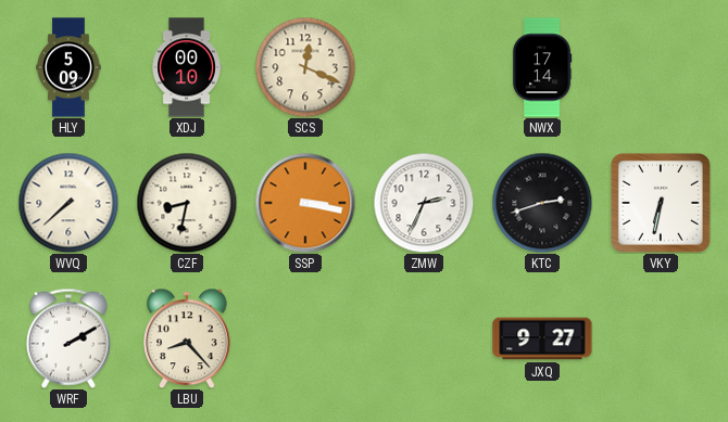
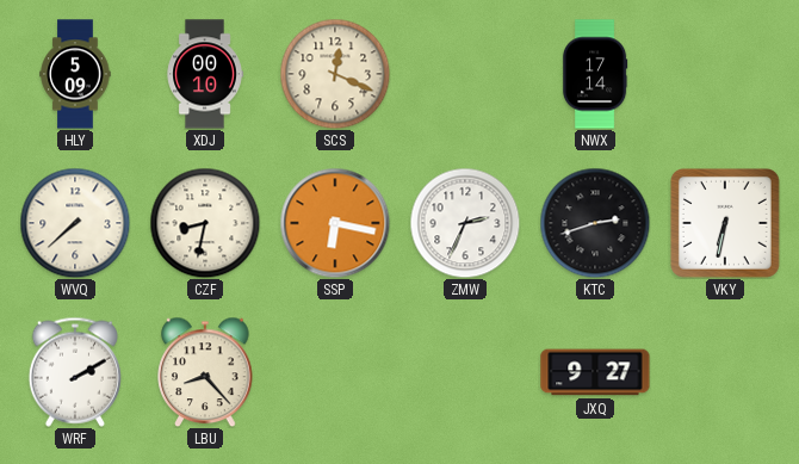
SSP: 3:17 -> 6:17 (335, 223)
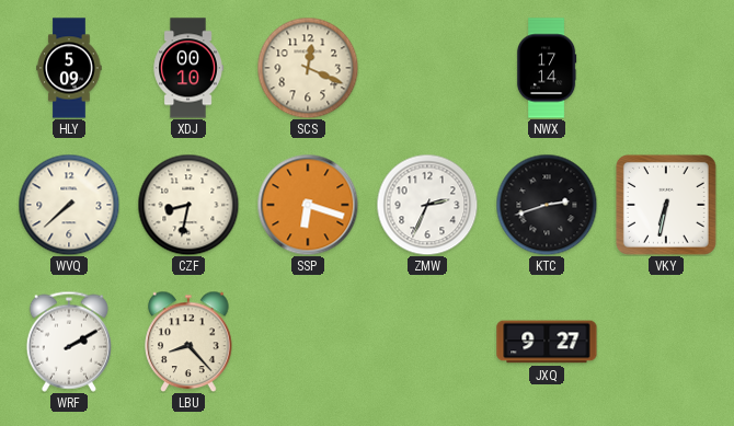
SSP: 6:17 -> 6:18 (308, 205)
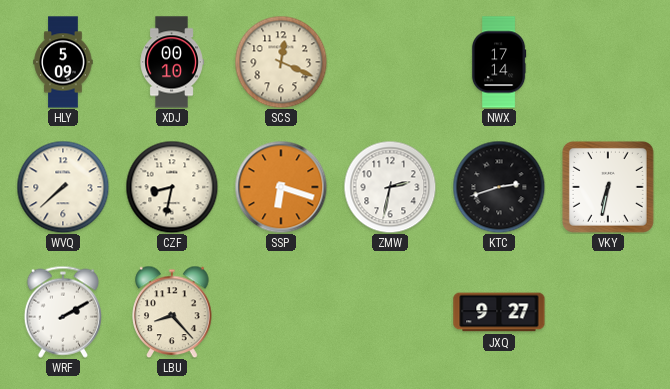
ZMW: 2:34 -> 2:32 (390, 187)
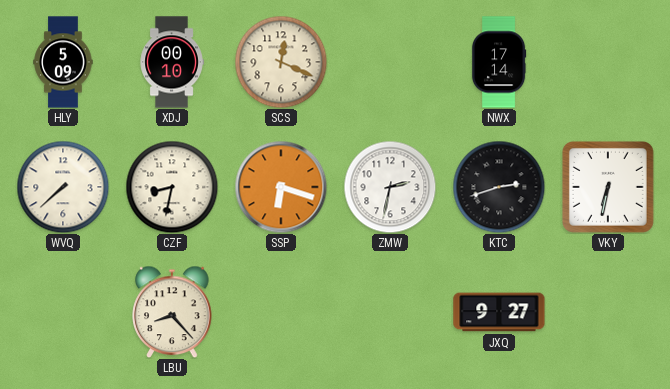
WRF: 2:10 -> none (63, 312)
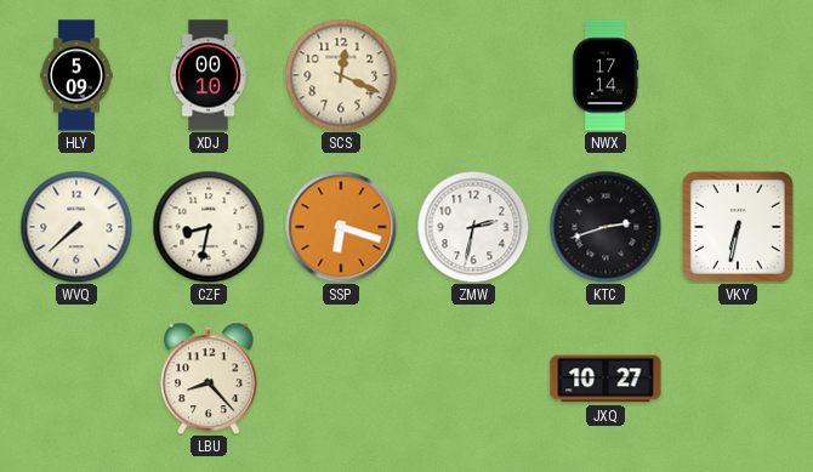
JXQ: 9:27 -> 10:27 (606, 379)
